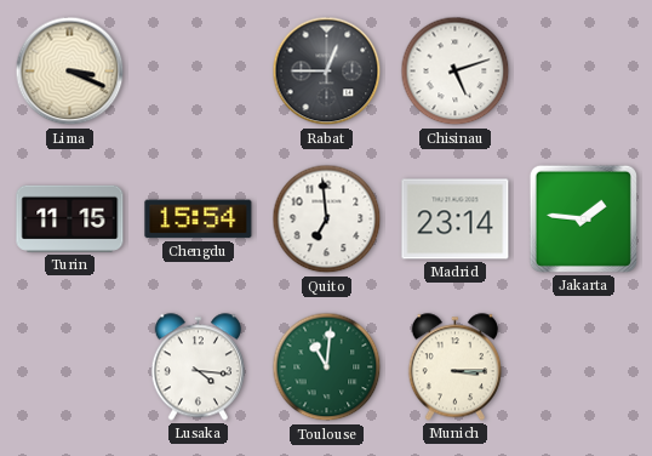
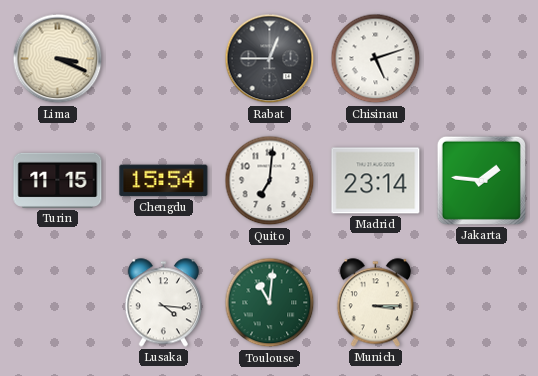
Quito: 6:59 -> 7:01 (270, 181)
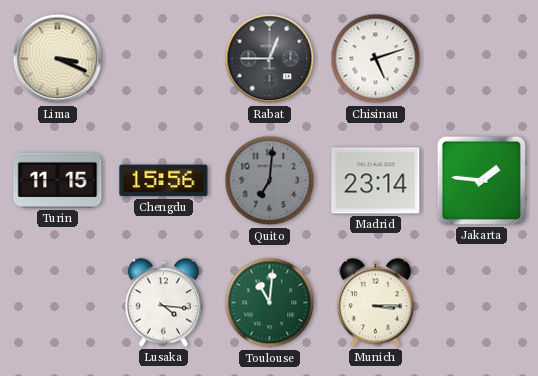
Chengdu: 15:54 -> 15:56 (164, 181)
Quito dial: white -> grey (270, 181)
